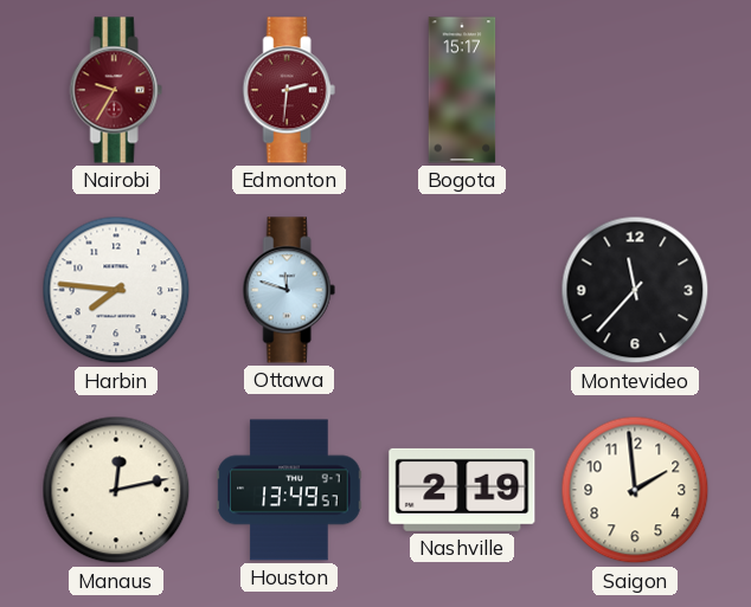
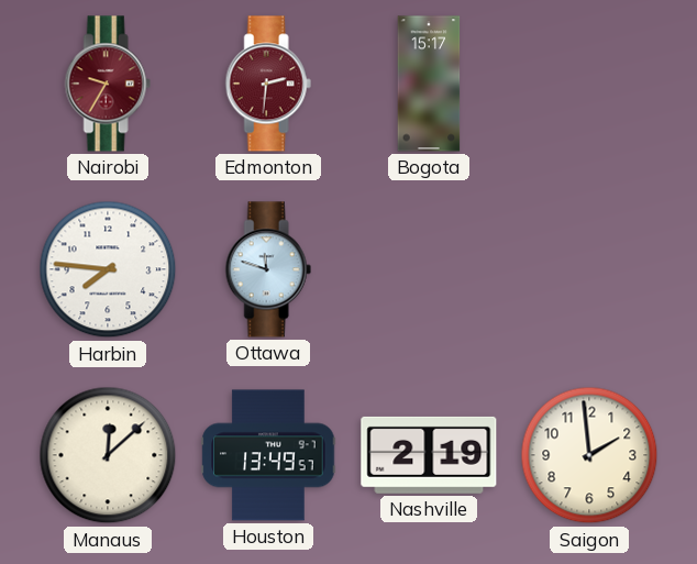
Montevideo: 11:37 -> none (635, 290)
Manaus: 12:13 -> 12:08 (108, 455)
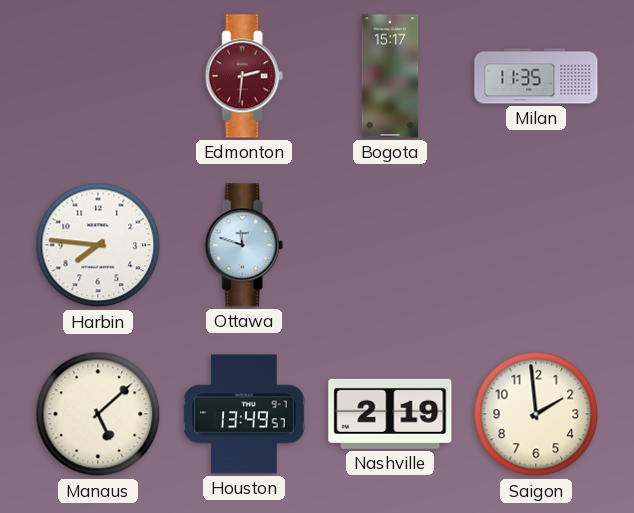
Nairobi: 9:35 -> none (108, 84)
Milan: none -> 11:35 (536, 76)
Manaus: 12:08 -> 5:08 (98, 414)
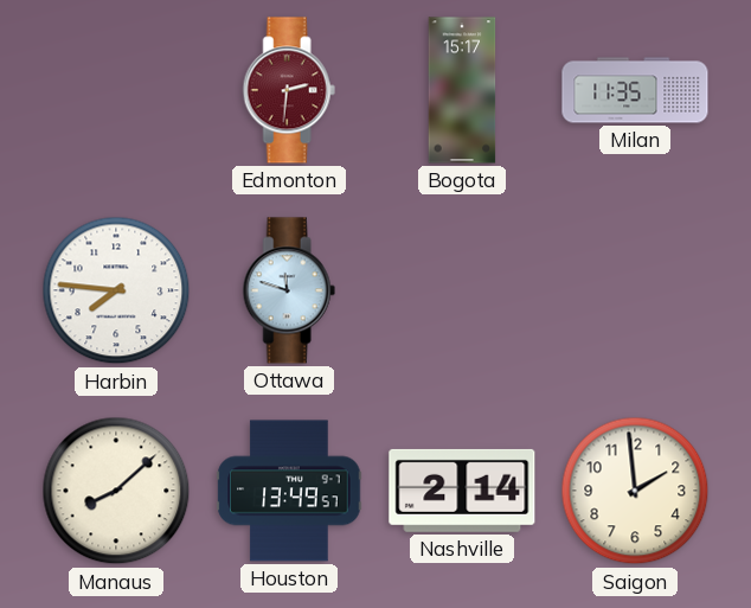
Manaus: 5:08 -> 8:08 (116, 491)
Nashville: 2:19 -> 2:14 (462, 491)
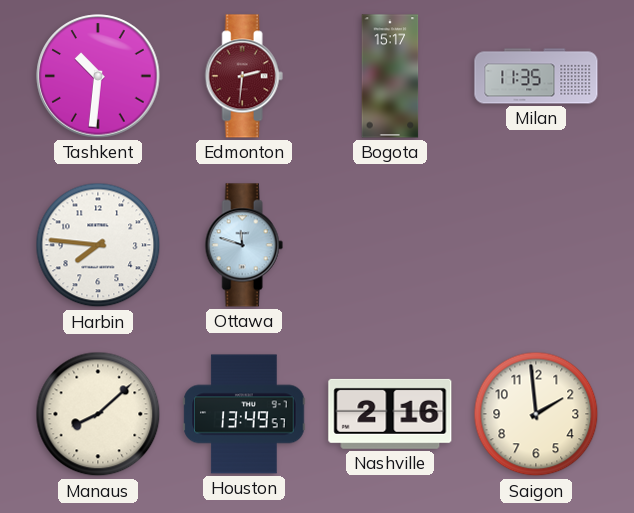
Tashkent: none -> 10:31 (98, 76)
Nashville: 2:14 -> 2:16 (390, 414)
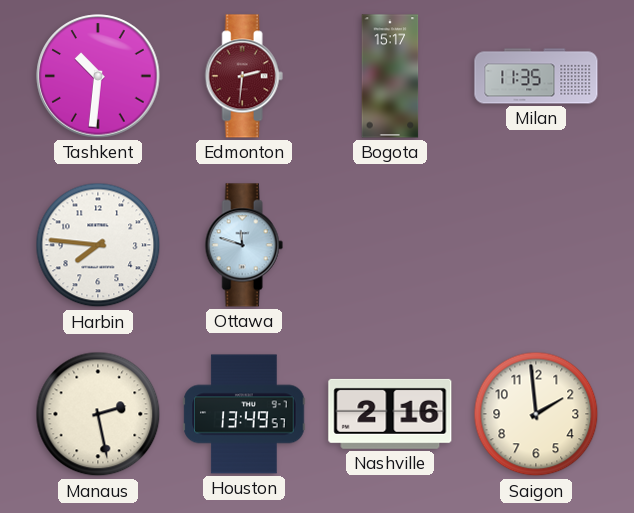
Manaus: 8:08 -> 2:28 (98, 414)
